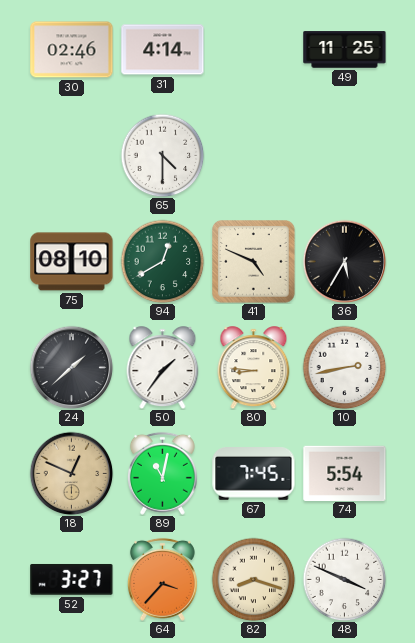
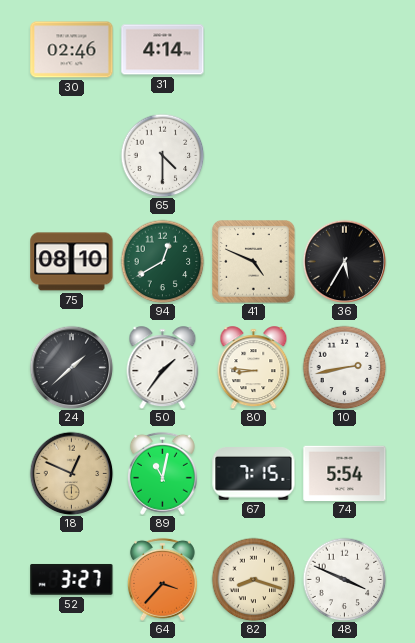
49: 11:25 -> none (345, 50)
67: 7:45 -> 7:15 (254, 474)
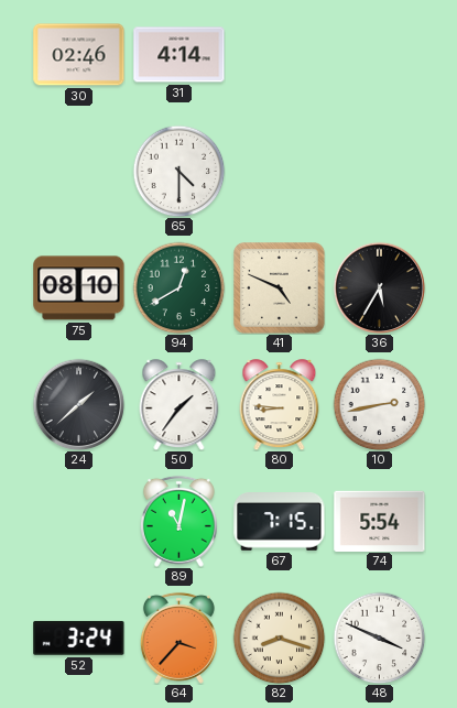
18: 12:49 -> none (71, 473)
52: 3:27 -> 3:24 (79, 638)
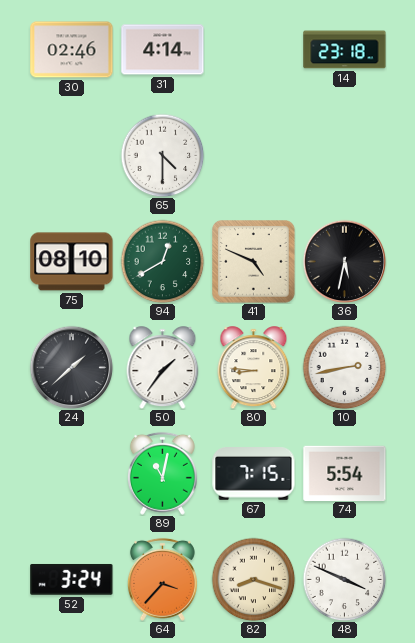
14: none -> 23:18 (345, 50)
36: 5:35 -> 5:32 (344, 261)
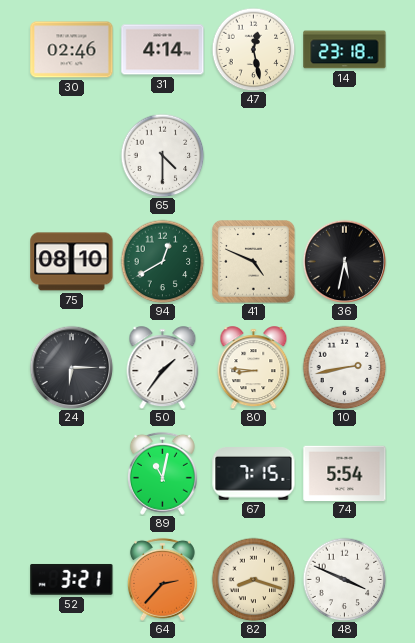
47: none -> 12:28 (253, 49)
24: 1:38 -> 6:15 (71, 367)
52: 3:24 -> 3:21 (72, 579)
64: 3:37 -> 2:37 (162, 579)
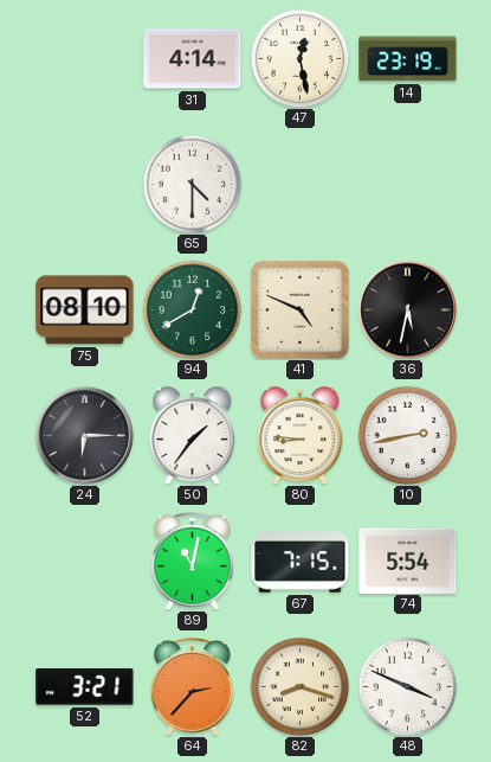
30: 02:46 -> none (72, 50)
14: 23:18 -> 23:19 (408, 59)
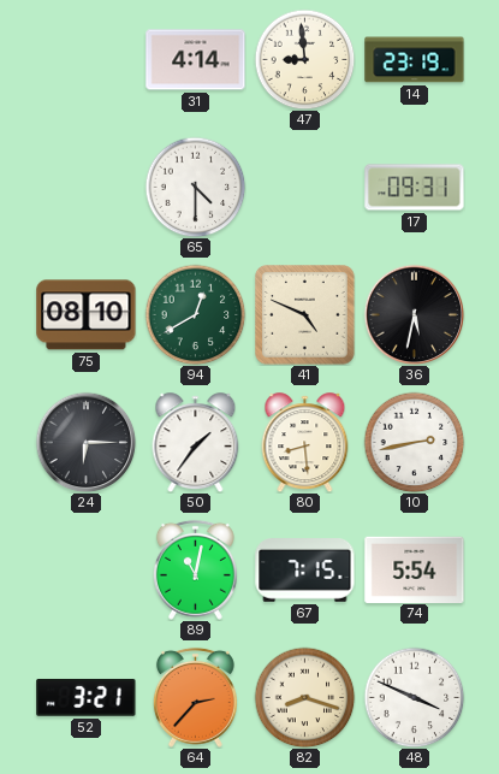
47: 12:28 -> 8:59 (304, 59)
17: none -> 09:31 (415, 188)
80: 8:46 -> 8:29 (305, 443)
